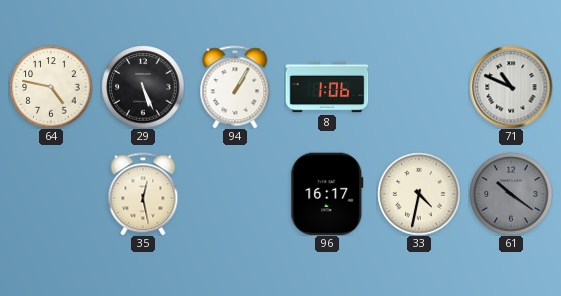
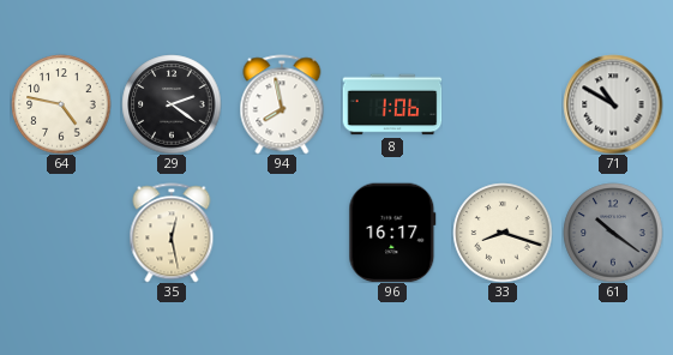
29: 5:26 -> 2:21 (172, 104)
94: 1:05 -> 7:58 (282, 104)
71: 10:49 -> 10:50 (613, 104)
33: 4:32 -> 8:18 (503, 233)
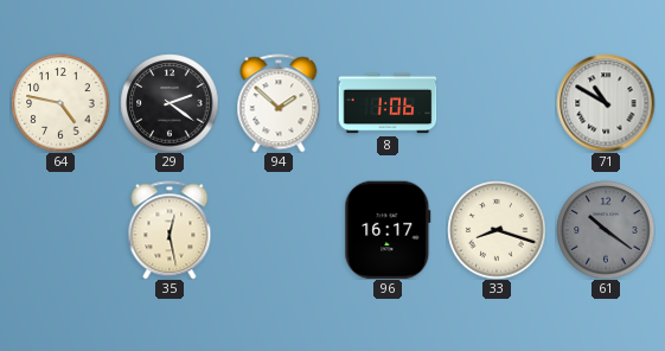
94: 7:58 -> 1:52 (279, 103)
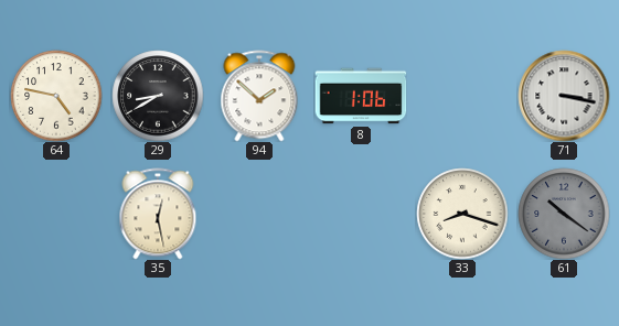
29: 2:21 -> 8:40 (158, 96)
71: 10:50 -> 3:17 (564, 96)
96: 16:17 -> none (388, 230)
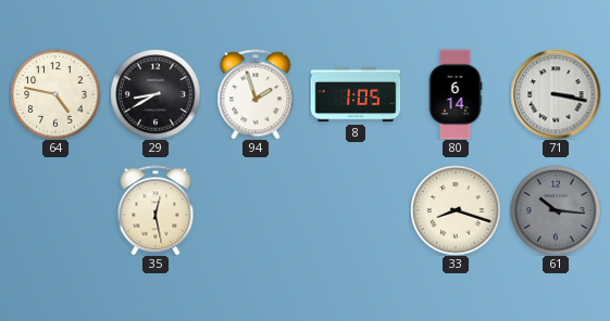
94: 1:52 -> 1:57 (256, 94)
8: 1:06 -> 1:05 (356, 94)
80: none -> 6:14 (456, 94)
61: 10:21 -> 10:16 (556, 210)
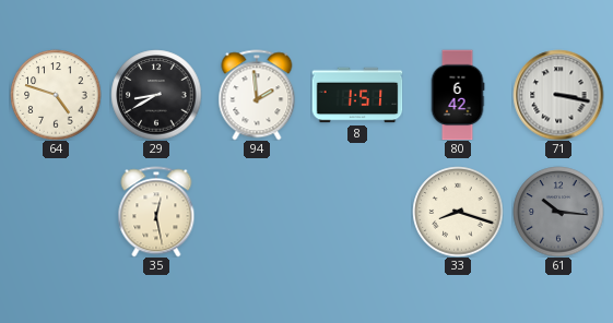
64: 4:47 -> 4:48 (56, 95)
94: 1:57 -> 1:59 (257, 95)
8: 1:05 -> 1:51 (357, 95)
80: 6:14 -> 6:42 (458, 95)
